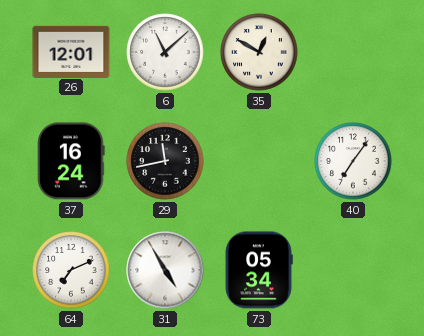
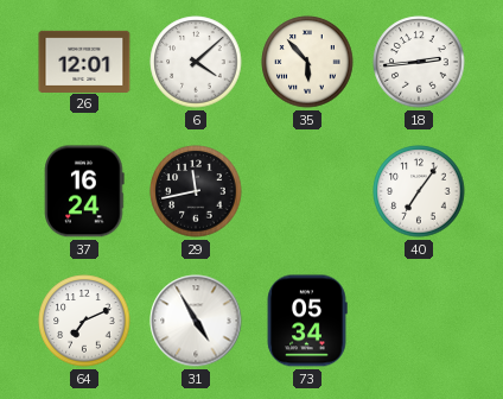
6: 11:08 -> 4:08 (196, 62)
35: 12:50 -> 5:53 (307, 62)
18: none -> 2:44 (419, 62)
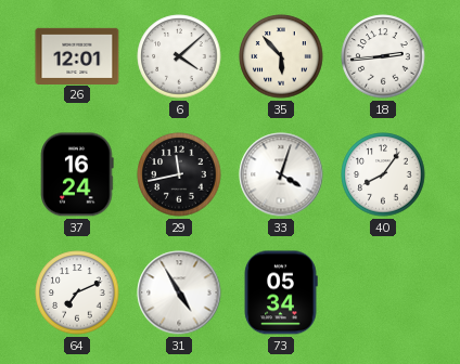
33: none -> 4:03 (281, 174)
40: 7:06 -> 8:06 (383, 174)
